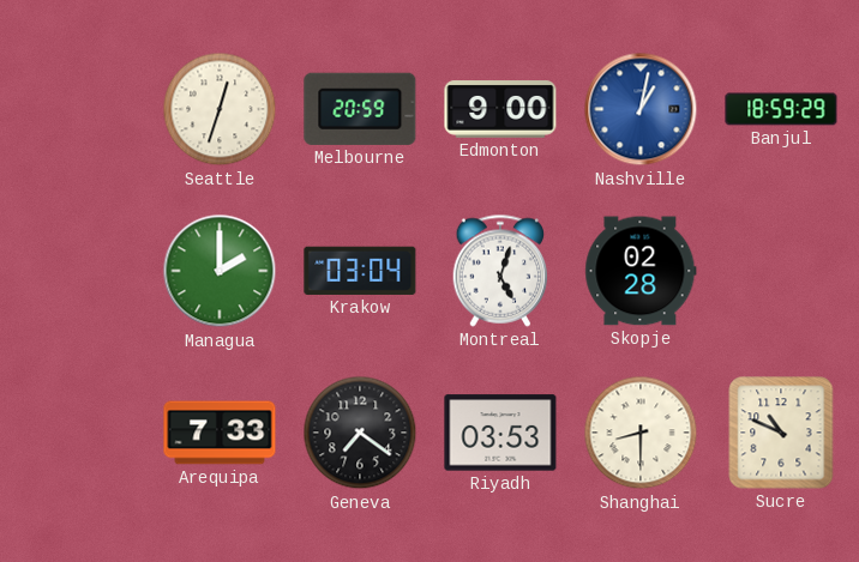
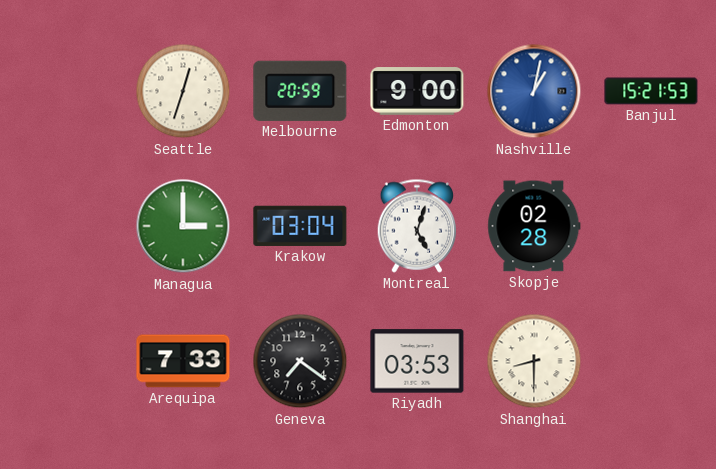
Banjul: 18:59 -> 15:21 (651, 91)
Managua: 2:00 -> 3:00 (183, 226)
Sucre: 10:49 -> none (781, 433)
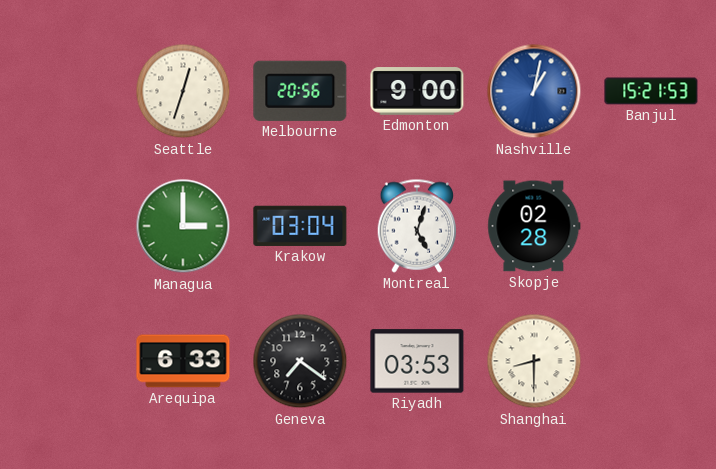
Melbourne: 20:59 -> 20:56 (300, 91)
Arequipa: 7:33 -> 6:33 (183, 361)
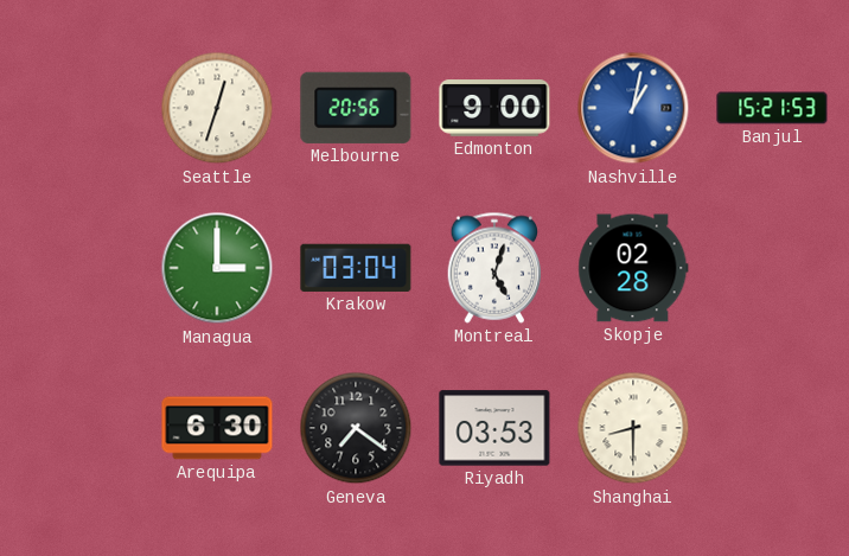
Arequipa: 6:33 -> 6:30 (217, 428)
